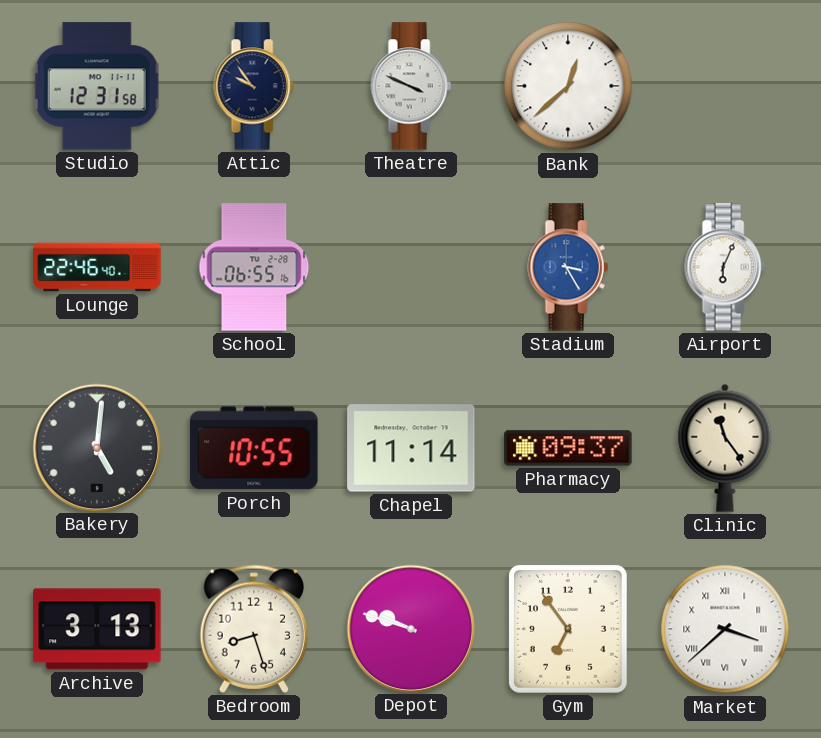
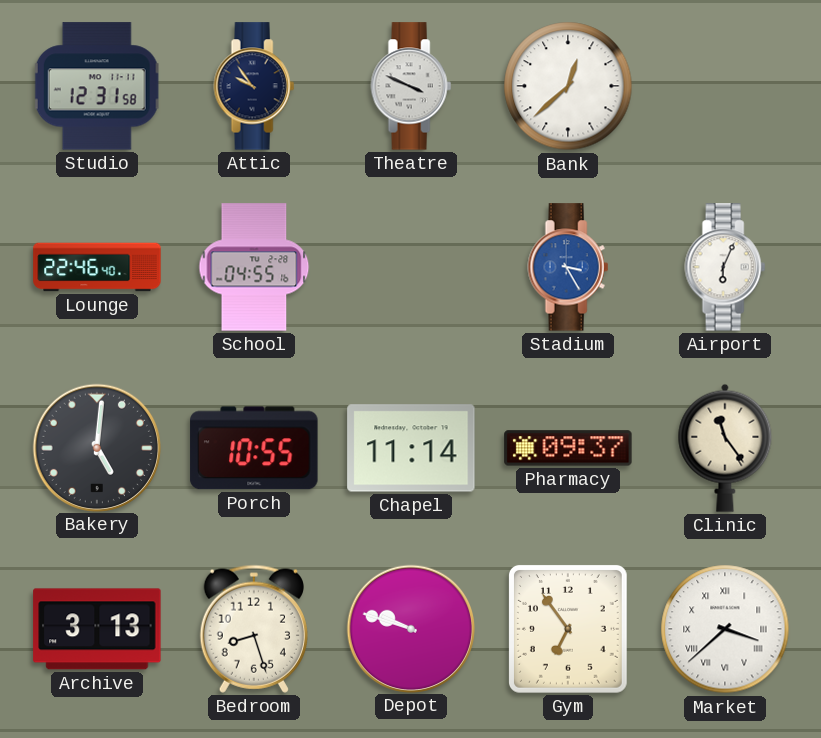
School: 06:55 -> 04:55 (254, 267)
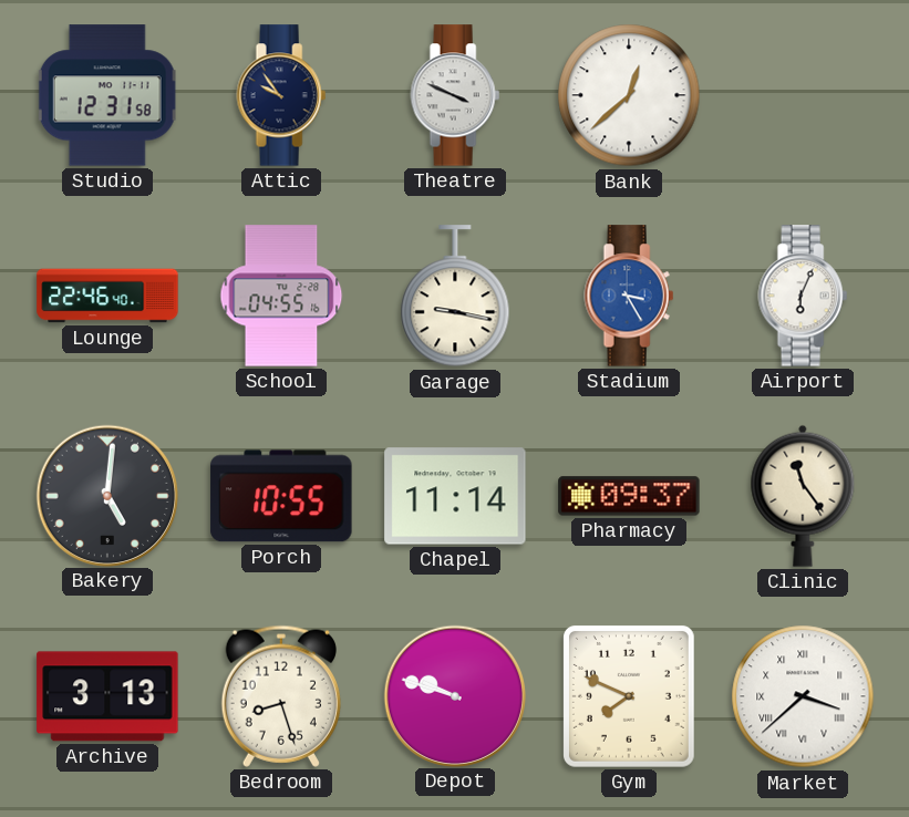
Garage: none -> 9:17 (455, 297)
Gym: 6:54 -> 7:49 (629, 696)
